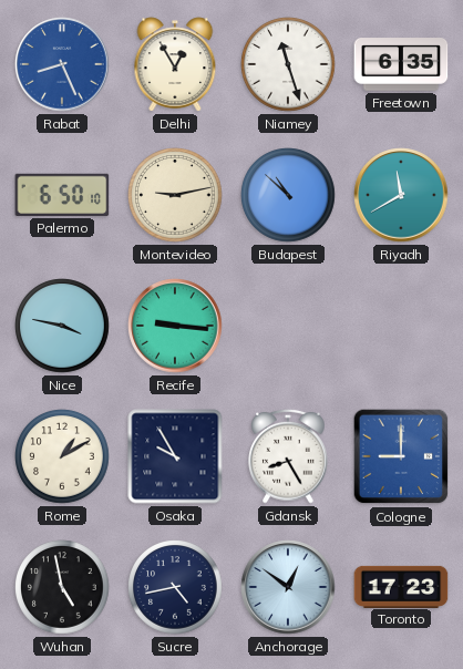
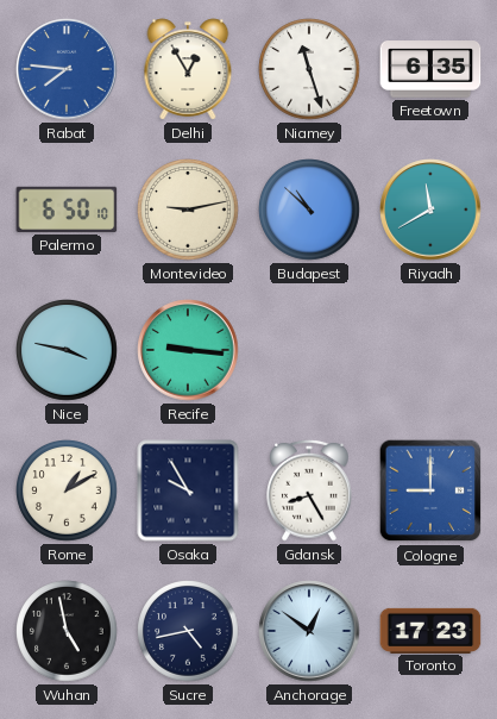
Rabat: 8:26 -> 7:46 (67, 69)
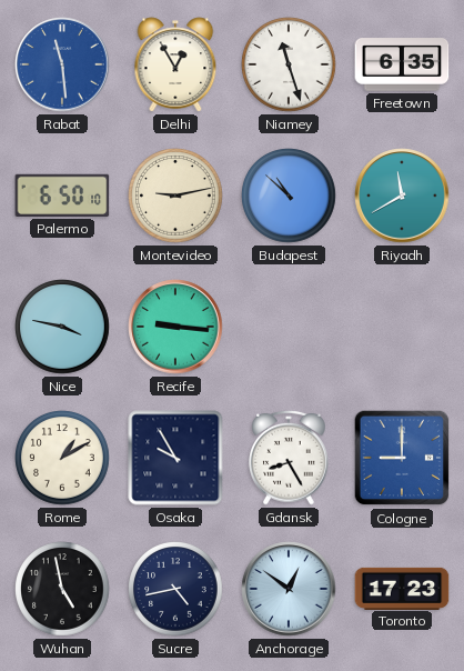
Rabat: 7:46 -> 11:29 (62, 64)
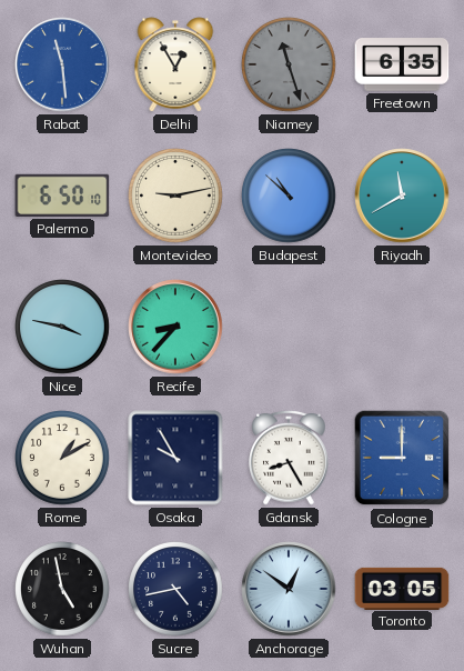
Niamey dial: white -> grey (289, 64)
Recife: 9:16 -> 8:37 (175, 327)
Toronto: 17:23 -> 03:05 (402, 588)
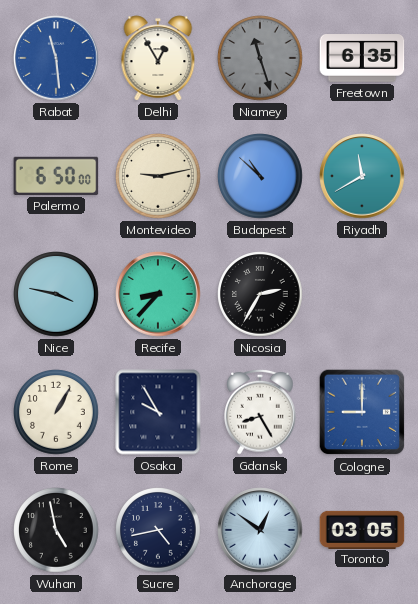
Palermo: 6:50:10 -> 6:50:00 (56, 176)
Nicosia: none -> 2:35 (260, 294)
Rome: 1:10 -> 1:05 (56, 412)
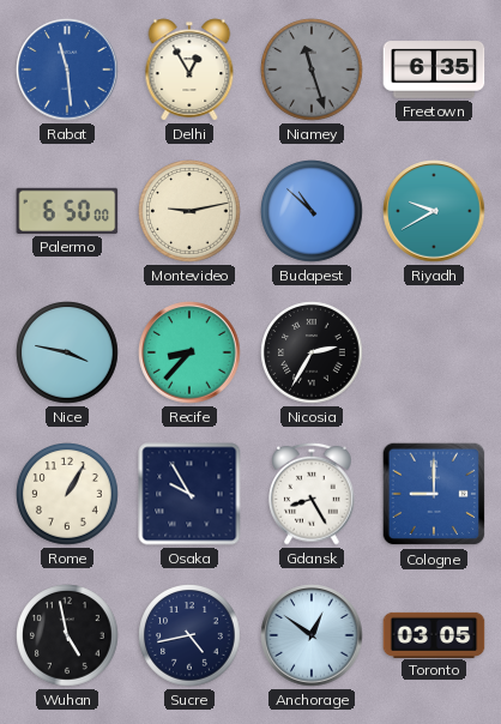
Riyadh: 11:40 -> 9:40 (434, 211)
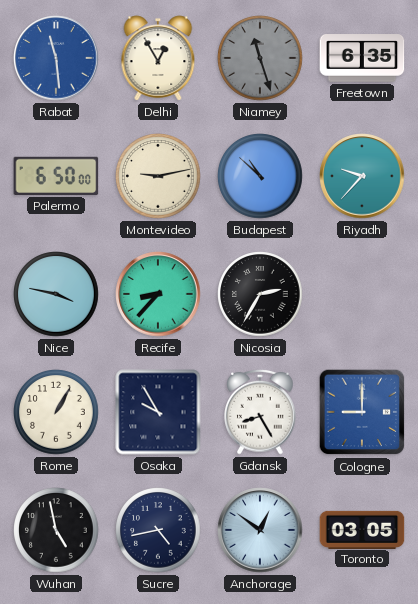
Riyadh: 9:40 -> 9:37 (362, 176)
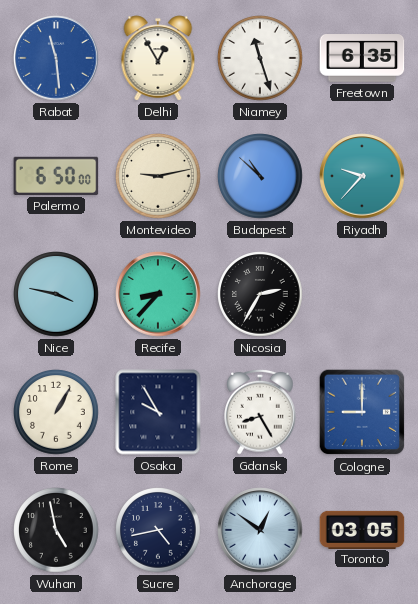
Niamey dial: grey -> white (260, 58)
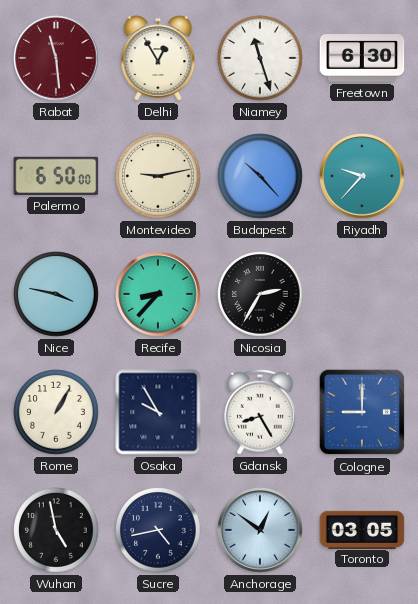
Rabat dial: blue -> burgundy (56, 58)
Freetown: 6:35 -> 6:30 (362, 58)
Budapest: 10:52 -> 10:23 (260, 176)
